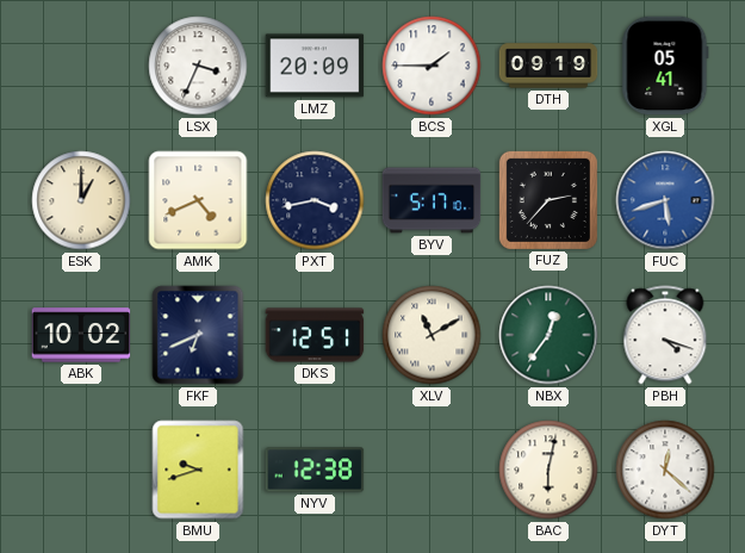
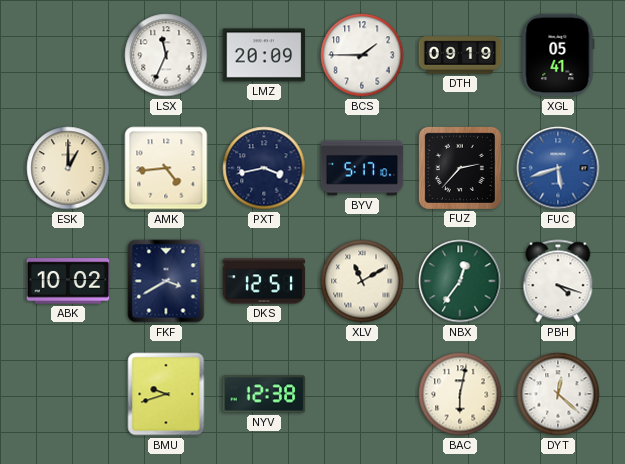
LSX: 3:34 -> 11:34 (166, 55)
AMK: 4:41 -> 4:44 (166, 168)
FKF: 6:41 -> 3:40 (166, 281)
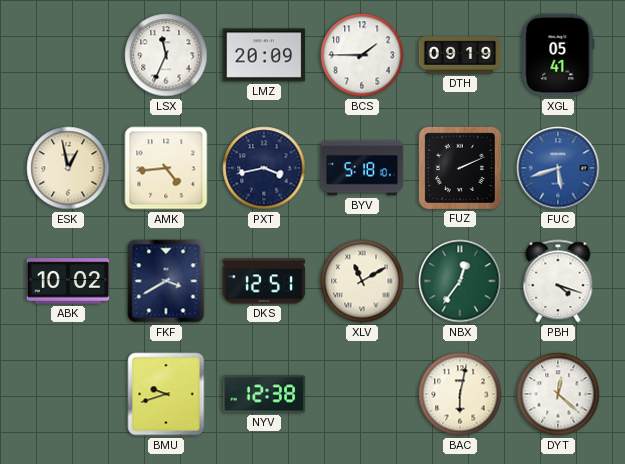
ESK: 1:00 -> 12:58 (68, 168)
BYV: 5:17 -> 5:18 (362, 168)
FUZ: 2:37 -> 2:11 (460, 168)
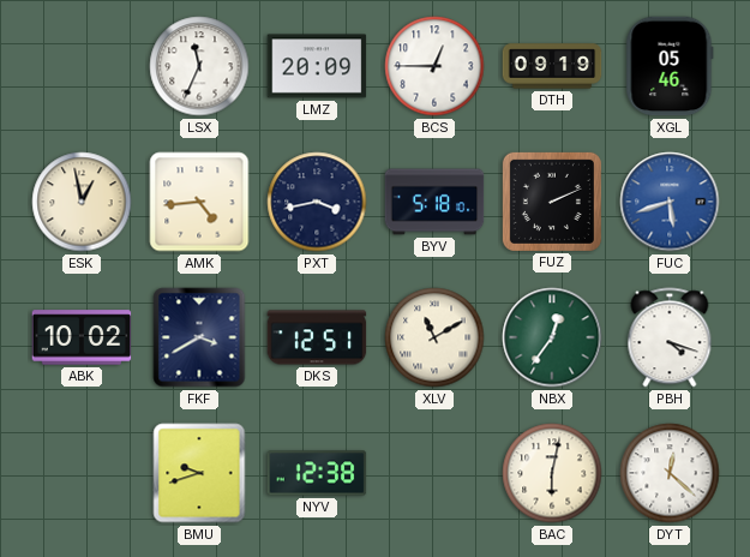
BCS: 1:45 -> 12:45 (434, 66)
XGL: 05:41 -> 05:46 (670, 66)
